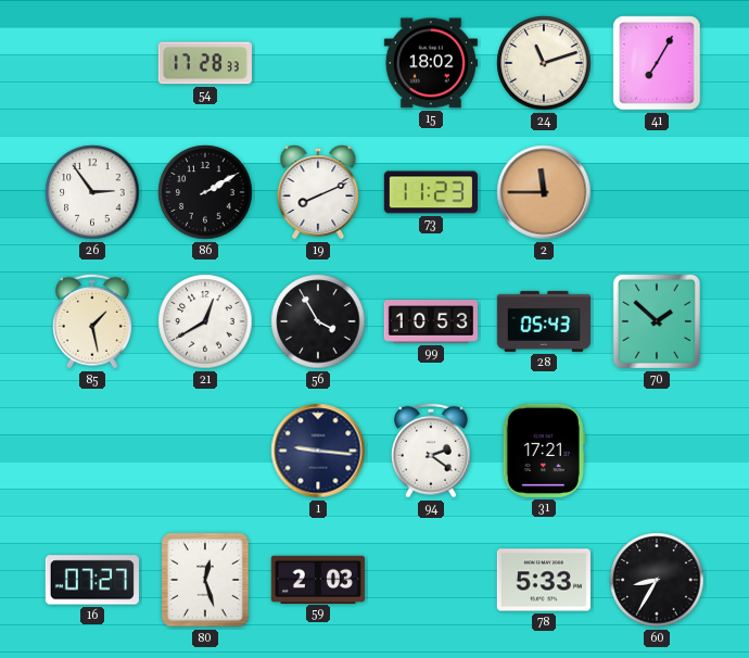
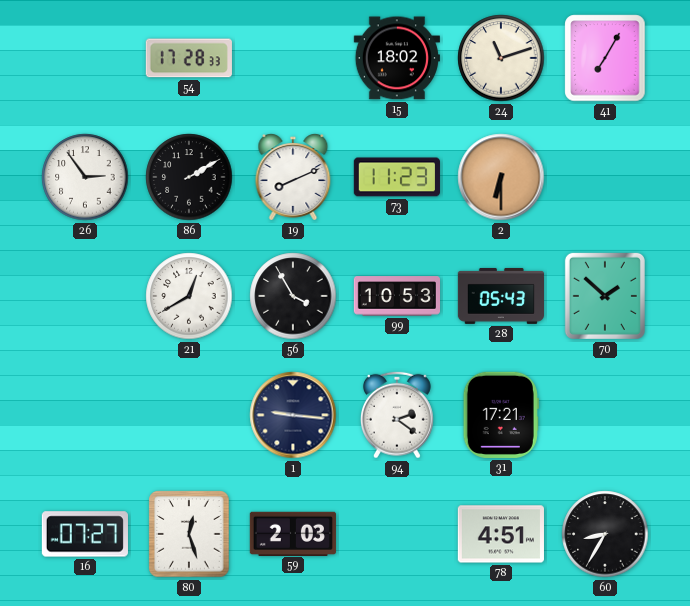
2: 11:45 -> 6:30 (501, 177)
85: 1:28 -> none (92, 321)
78: 5:33 -> 4:51 (501, 534)
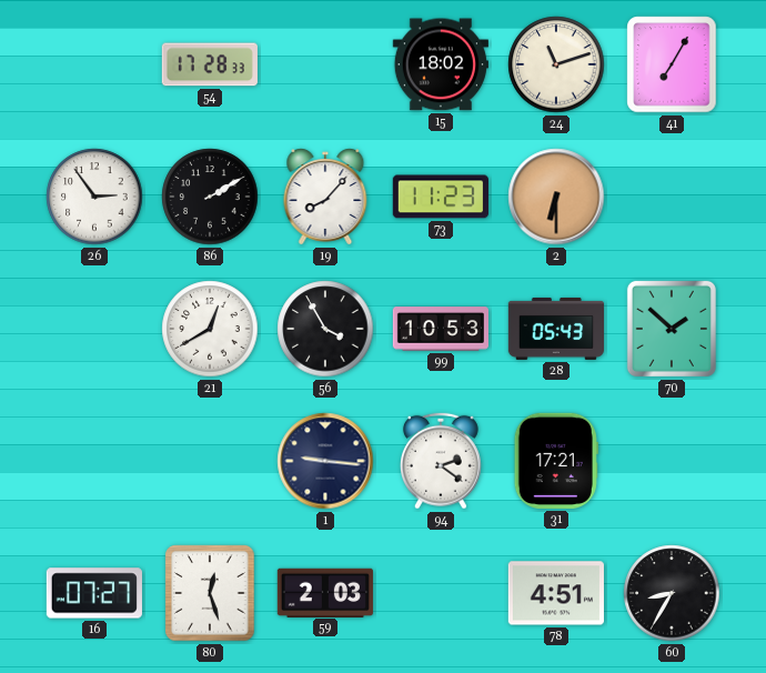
19: 8:11 -> 8:07 (325, 197)
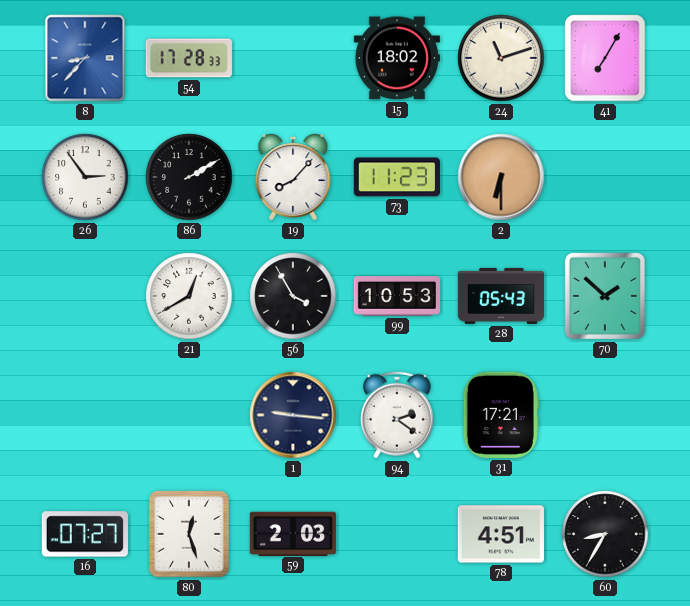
8: none -> 8:37 (85, 58)
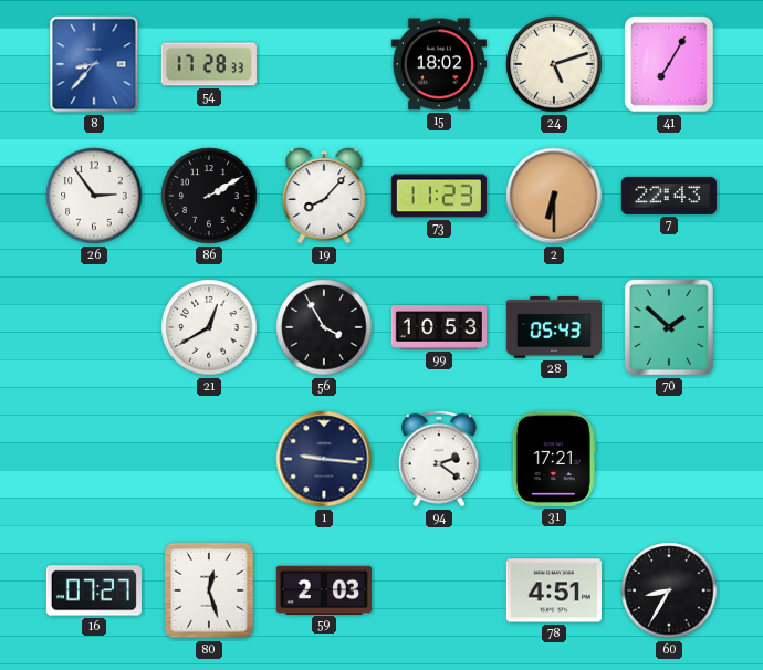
24: 11:12 -> 5:12 (554, 64)
7: none -> 22:43 (668, 196)
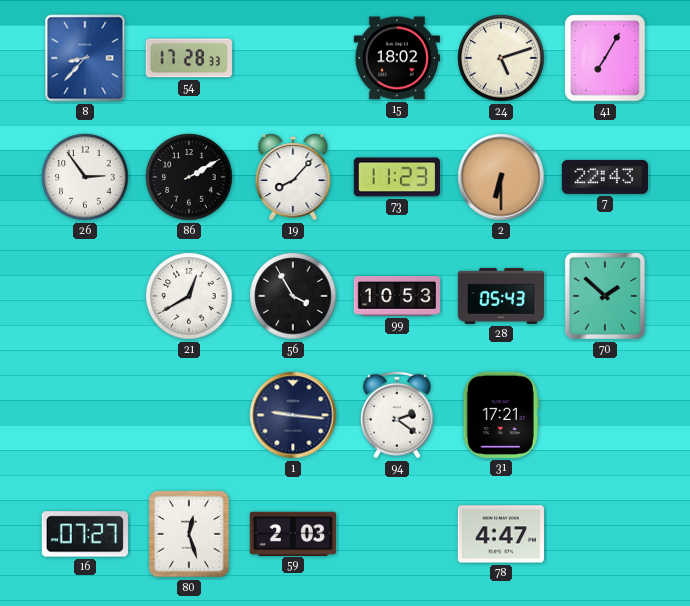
78: 4:51 -> 4:47 (501, 534)
60: 8:35 -> none (669, 590)
